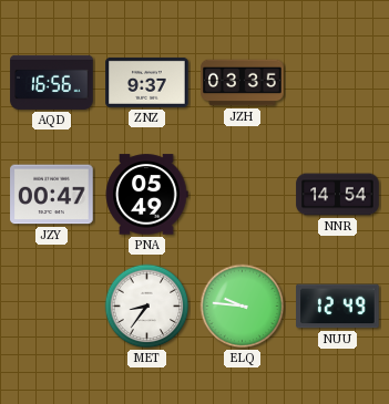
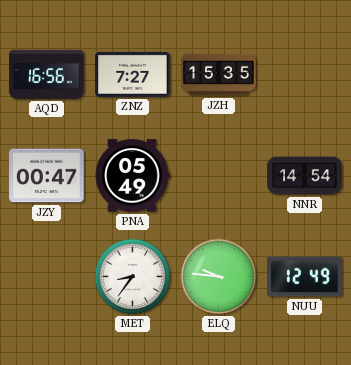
ZNZ: 9:37 -> 7:27 (133, 74)
JZH: 03:35 -> 15:35 (219, 75)
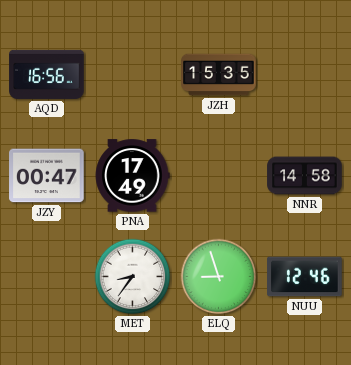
ZNZ: 7:27 -> none (133, 74)
PNA: 05:49 -> 17:49 (132, 176)
NNR: 14:54 -> 14:58 (305, 176)
ELQ: 9:46 -> 8:57 (219, 277)
NUU: 12:49 -> 12:46 (305, 277)
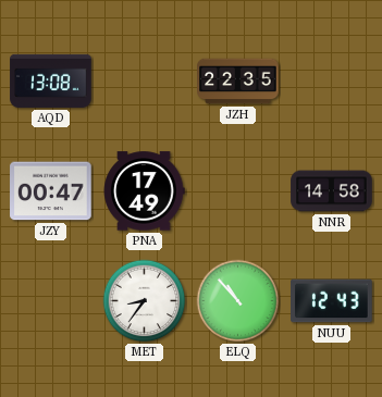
AQD: 16:56 -> 13:08 (51, 80)
JZH: 15:35 -> 22:35 (238, 82)
ELQ: 8:57 -> 10:53 (238, 301)
NUU: 12:46 -> 12:43 (332, 301)
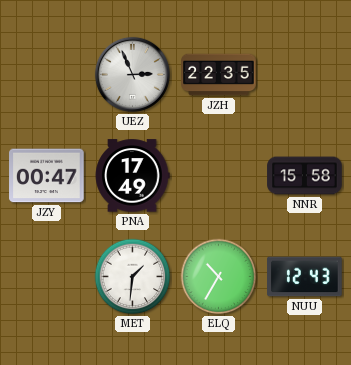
AQD: 13:08 -> none (51, 80)
UEZ: none -> 2:56 (132, 74)
NNR: 14:58 -> 15:58 (305, 176)
MET: 8:36 -> 1:31 (133, 277)
ELQ: 10:53 -> 10:35 (219, 277)
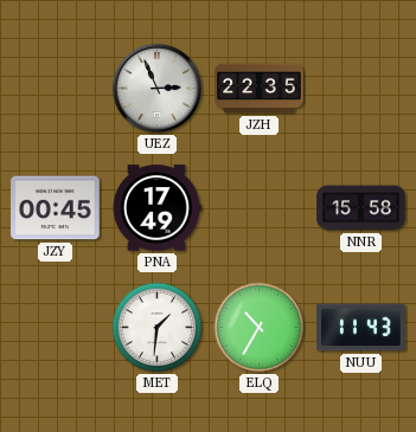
JZY: 00:47 -> 00:45 (56, 208)
NUU: 12:43 -> 11:43 (361, 328)
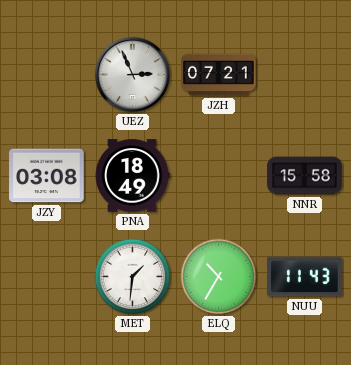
JZH: 22:35 -> 07:21 (219, 75)
JZY: 00:45 -> 03:08 (47, 176)
PNA: 17:49 -> 18:49 (132, 176)
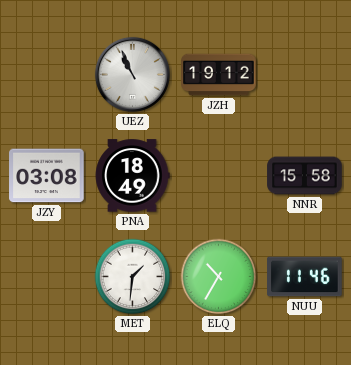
UEZ: 2:56 -> 10:56 (132, 74)
JZH: 07:21 -> 19:12 (219, 75)
NUU: 11:43 -> 11:46 (305, 277)
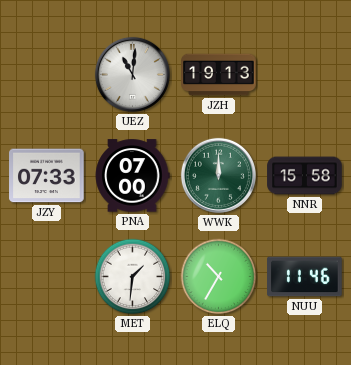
UEZ: 10:56 -> 11:01 (132, 74)
JZH: 19:12 -> 19:13 (219, 75)
JZY: 03:08 -> 07:33 (47, 176)
PNA: 18:49 -> 07:00 (132, 176)
WWK: none -> 12:00 (218, 175)
